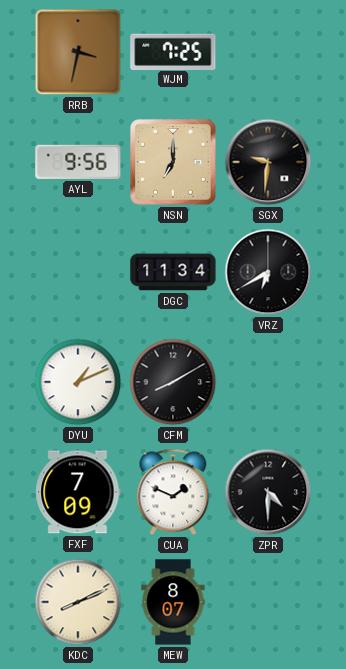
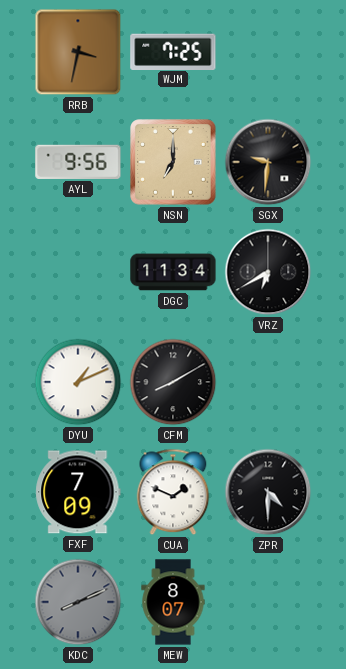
KDC dial: cream -> grey (78, 602)
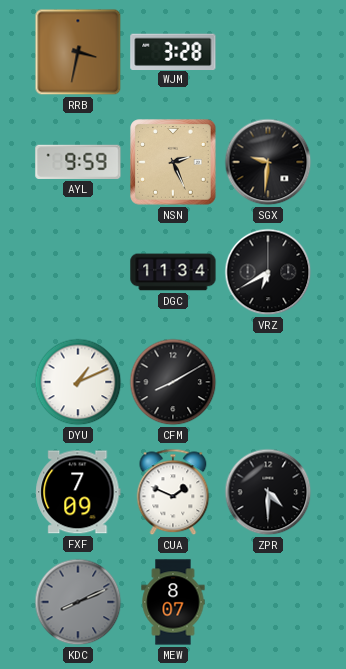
WJM: 7:25 -> 3:28 (173, 51)
AYL: 9:56 -> 9:59 (78, 162)
NSN: 7:00 -> 2:26 (173, 162)
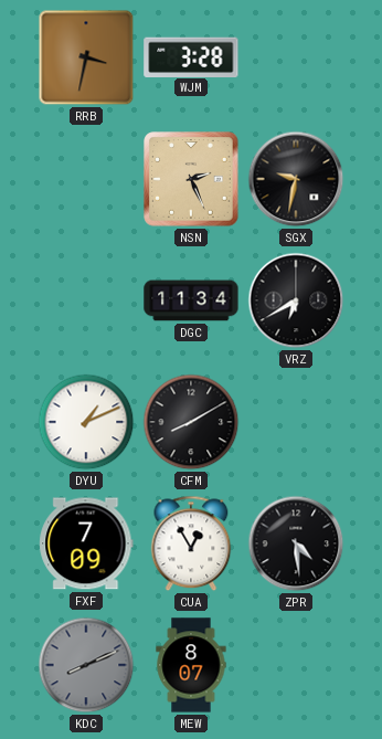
AYL: 9:59 -> none (78, 162)
SGX: 9:31 -> 9:32 (296, 179)
CUA: 1:49 -> 12:55 (191, 543)
ZPR: 4:30 -> 4:29 (296, 543)
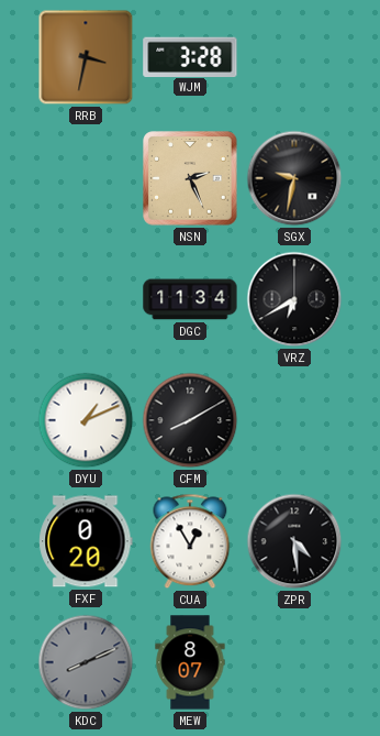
FXF: 7:09 -> 0:20 (86, 541)
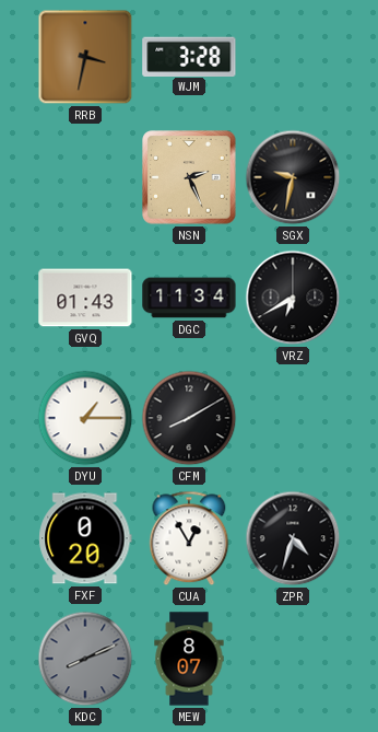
GVQ: none -> 01:43 (85, 298)
DYU: 1:11 -> 1:15 (85, 418)
ZPR: 4:29 -> 4:33 (293, 538)
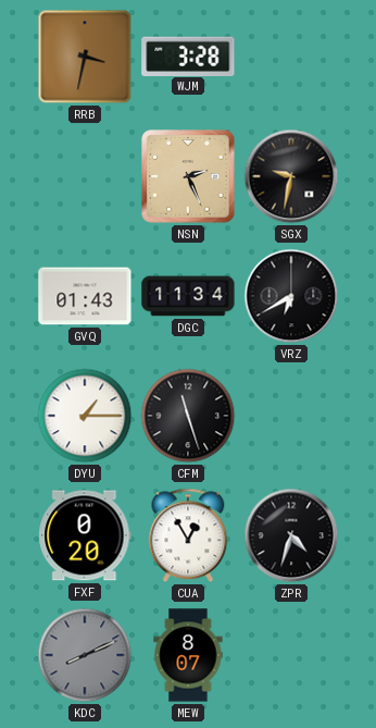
CFM: 8:10 -> 11:27 (188, 416)
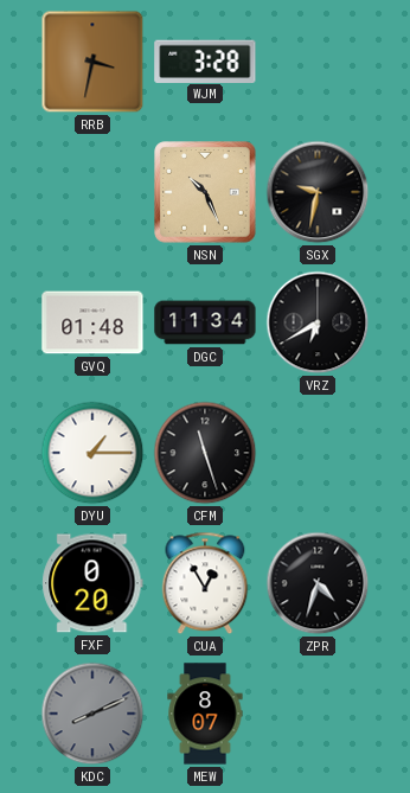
NSN: 2:26 -> 10:26 (205, 192)
GVQ: 01:43 -> 01:48 (92, 322)
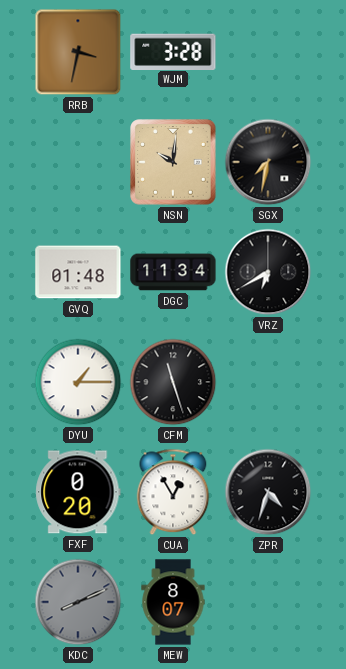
NSN: 10:26 -> 10:01 (173, 162)
SGX: 9:32 -> 7:32 (268, 162)
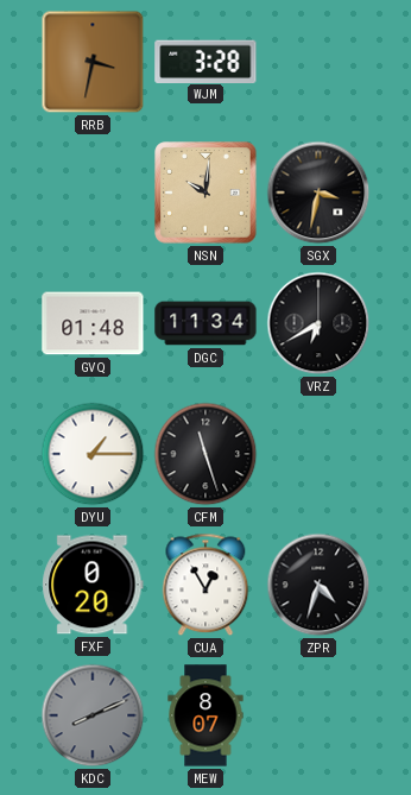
SGX: 7:32 -> 3:32 (318, 193)
